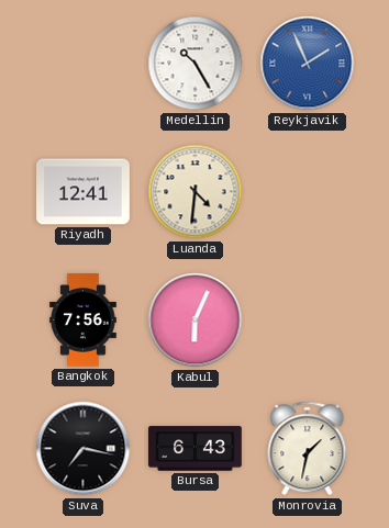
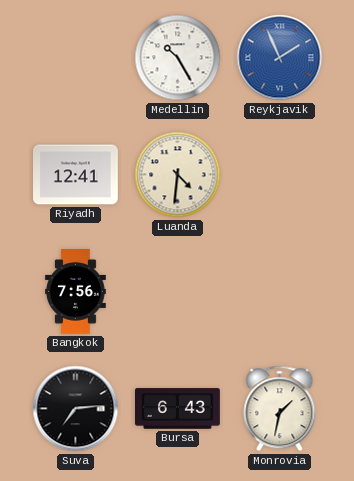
Kabul: 6:04 -> none (196, 321)
Suva: 7:17 -> 7:14 (76, 409)
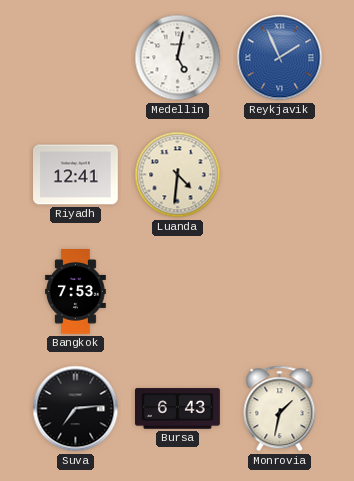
Medellin: 10:25 -> 5:02 (178, 58)
Bangkok: 7:56 -> 7:53 (76, 292)
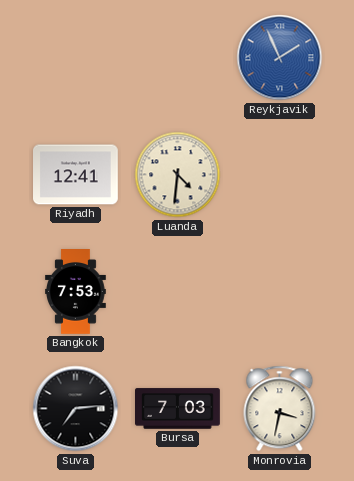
Medellin: 5:02 -> none (178, 58)
Bursa: 6:43 -> 7:03 (178, 409)
Monrovia: 1:32 -> 3:32 (280, 409)
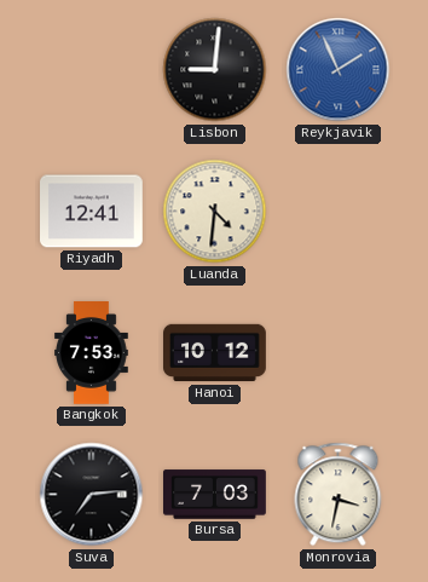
Lisbon: none -> 9:01 (215, 70)
Hanoi: none -> 10:12 (215, 353)
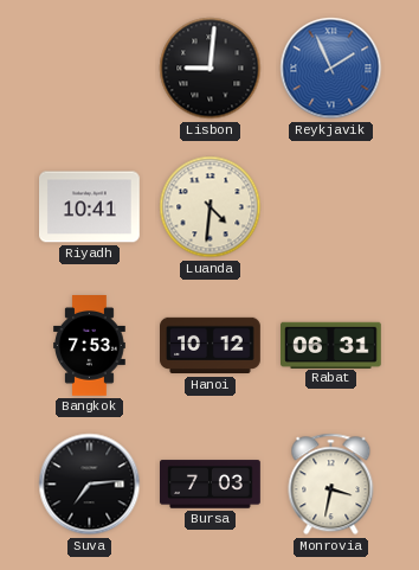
Riyadh: 12:41 -> 10:41 (90, 207)
Rabat: none -> 06:31 (331, 345)
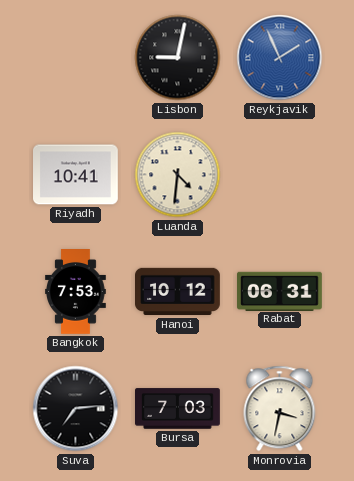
Lisbon: 9:01 -> 9:02 (178, 58)
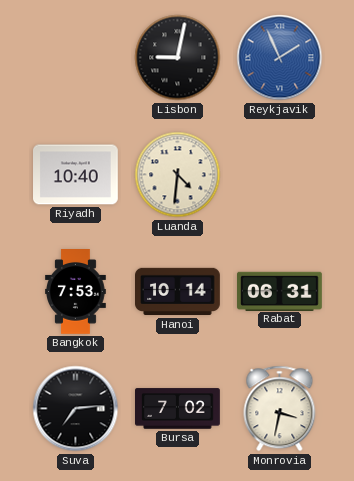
Riyadh: 10:41 -> 10:40 (76, 175)
Hanoi: 10:12 -> 10:14 (178, 292)
Bursa: 7:03 -> 7:02 (178, 409)
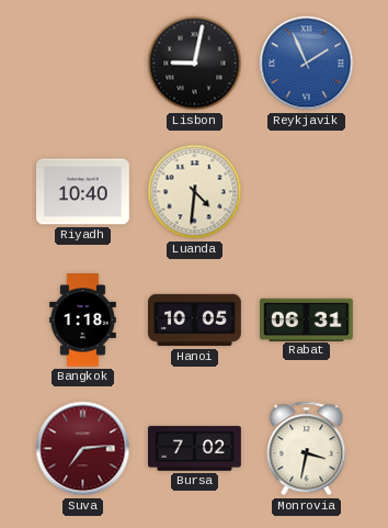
Bangkok: 7:53 -> 1:18 (83, 321)
Hanoi: 10:14 -> 10:05 (195, 321)
Suva dial: black -> burgundy (83, 449)
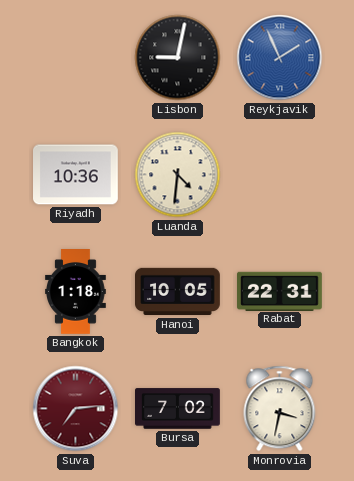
Riyadh: 10:40 -> 10:36 (76, 175)
Rabat: 06:31 -> 22:31 (280, 291)
